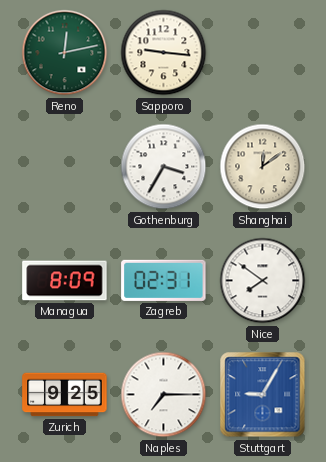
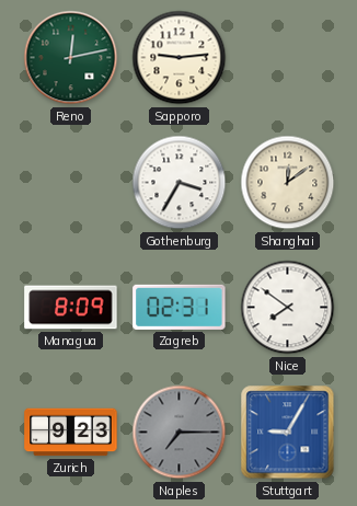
Sapporo: 9:16 -> 9:14 (180, 58)
Zurich: 9:25 -> 9:23 (71, 433)
Naples dial: white -> grey (180, 433)
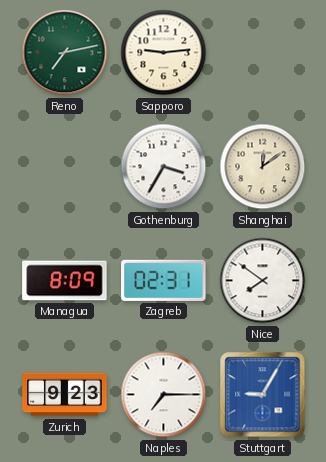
Reno: 12:13 -> 7:13 (65, 53)
Naples dial: grey -> white (164, 395)
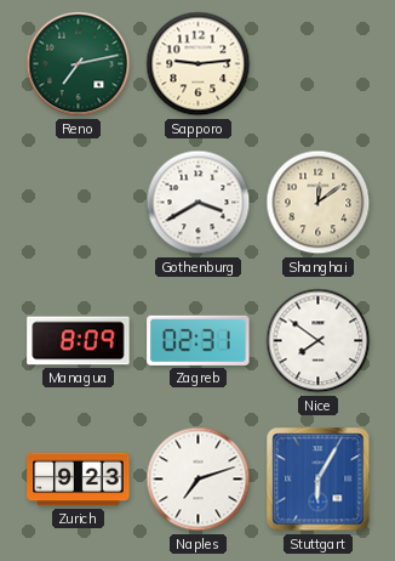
Gothenburg: 3:35 -> 3:40 (199, 203)
Naples: 7:15 -> 7:12 (199, 480)
Stuttgart: 9:05 -> 6:05 (319, 480)
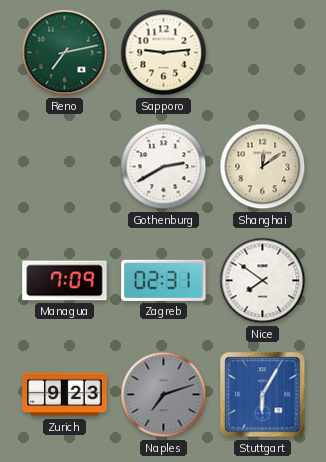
Gothenburg: 3:40 -> 2:40 (164, 167)
Managua: 8:09 -> 7:09 (65, 281)
Naples dial: white -> grey (164, 395)
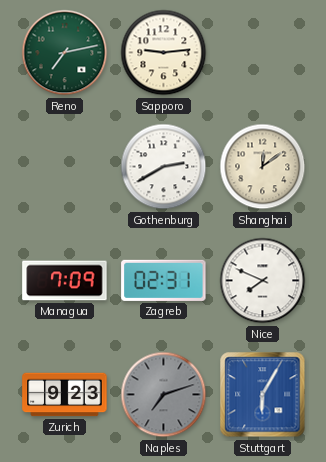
Nice: 7:51 -> 7:49 (263, 281)
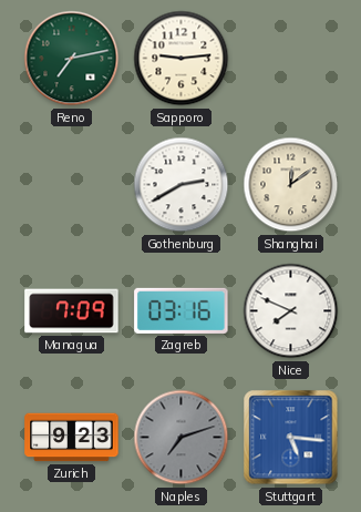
Zagreb: 02:31 -> 03:16 (182, 310)
Stuttgart: 6:05 -> 5:16 (291, 438)
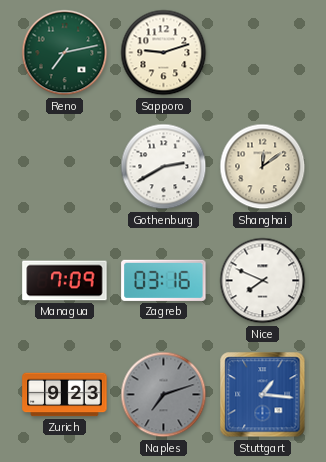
Sapporo: 9:14 -> 9:12 (164, 53)
Stuttgart: 5:16 -> 1:16 (263, 395)
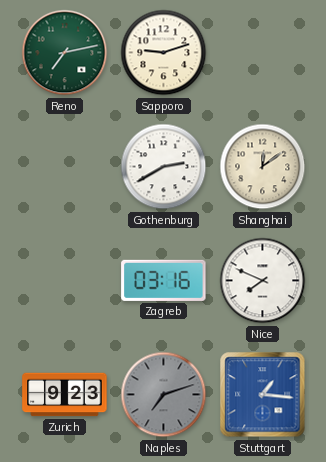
Managua: 7:09 -> none (65, 281)
